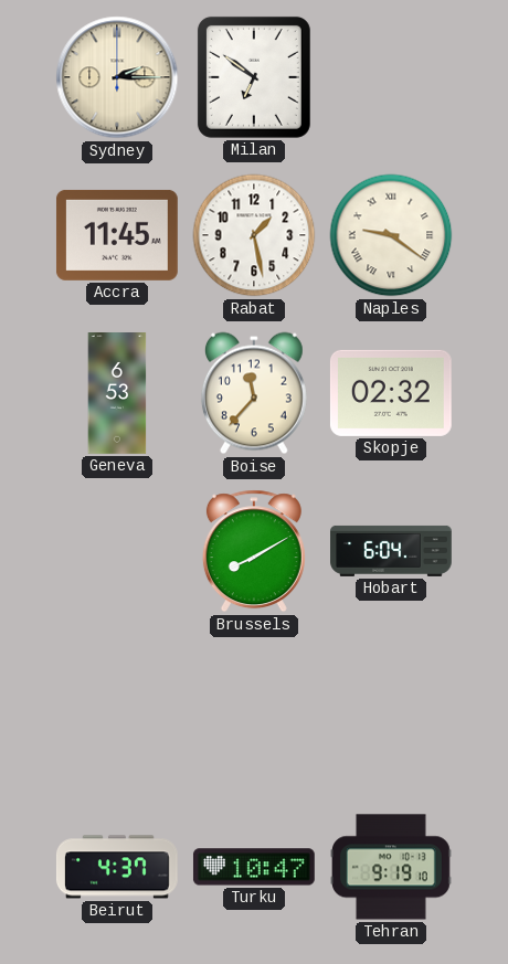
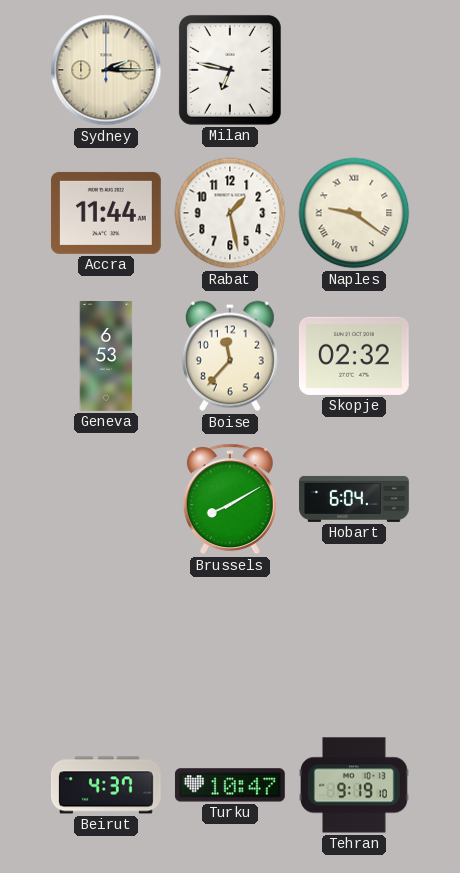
Milan: 6:51 -> 6:47 (230, 70)
Accra: 11:45 -> 11:44 (106, 213)
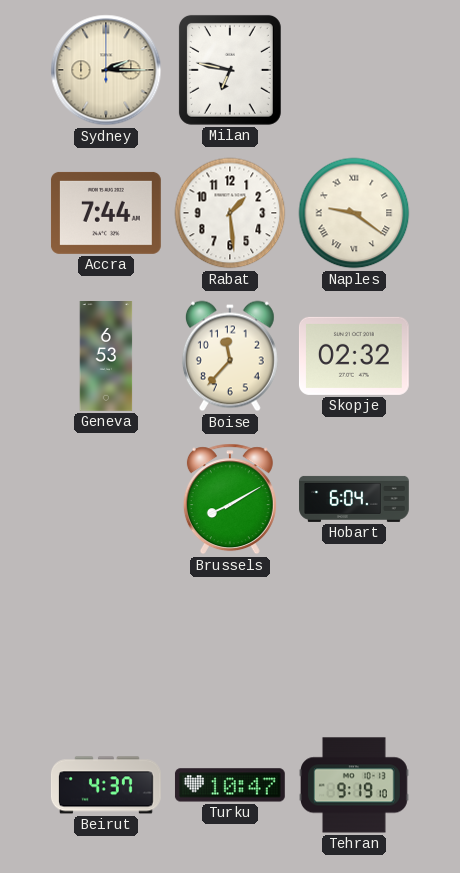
Accra: 11:44 -> 7:44 (106, 213)
Rabat: 1:28 -> 1:29 (230, 213)
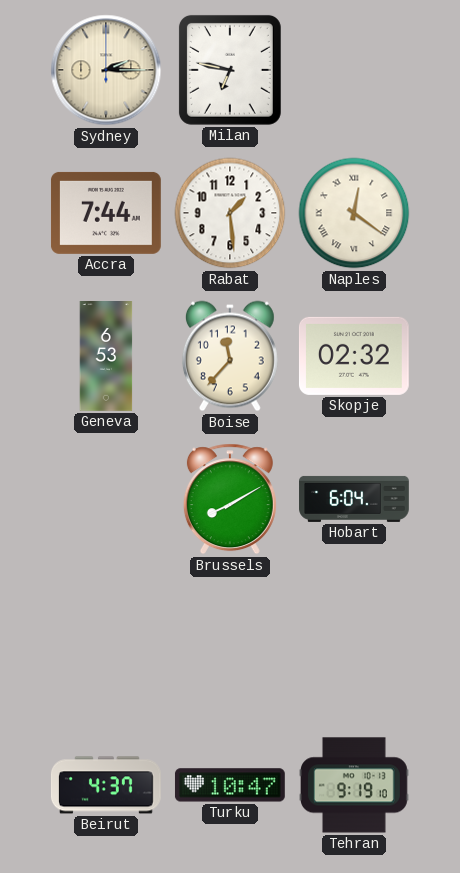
Naples: 9:21 -> 12:21 (354, 213)
